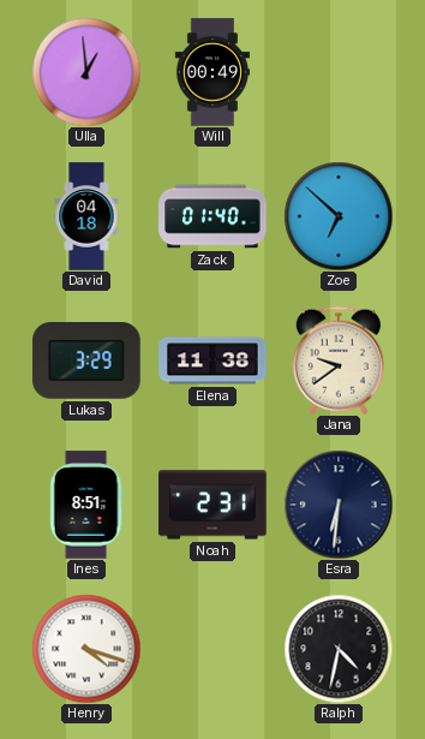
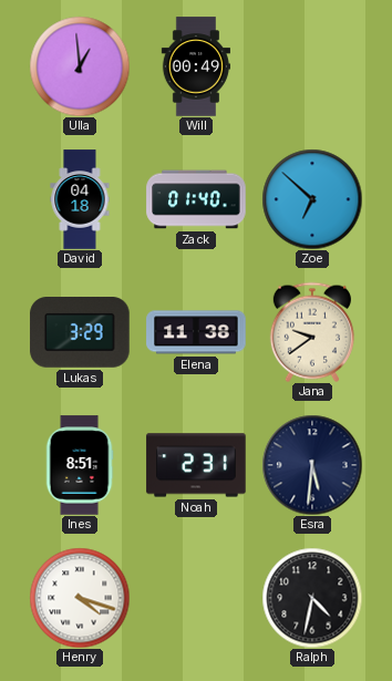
Esra: 6:31 -> 5:31 (312, 465)
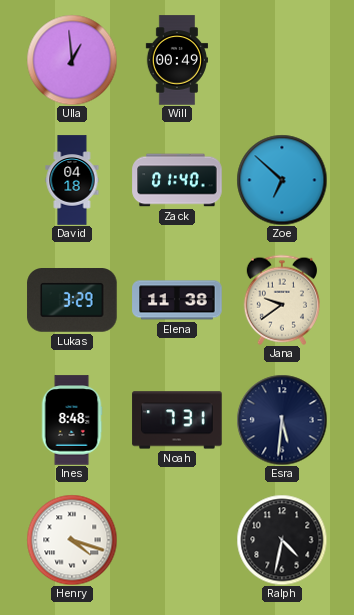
Ines: 8:51 -> 8:48 (72, 420)
Noah: 2:31 -> 7:31 (177, 420)
